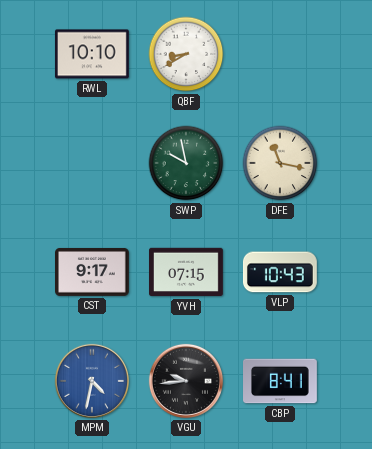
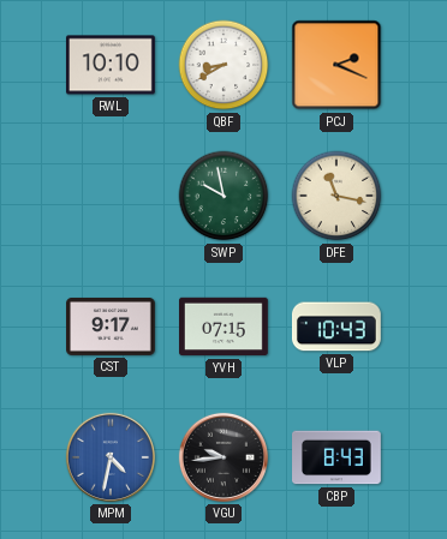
PCJ: none -> 2:19 (336, 65)
CBP: 8:41 -> 8:43 (338, 457)
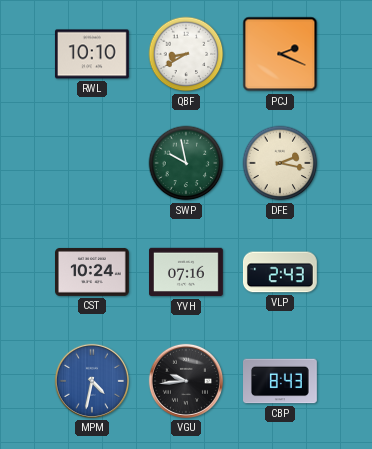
DFE: 11:17 -> 2:17 (280, 163)
CST: 9:17 -> 10:24 (93, 272)
YVH: 07:15 -> 07:16 (187, 272)
VLP: 10:43 -> 2:43 (280, 272)
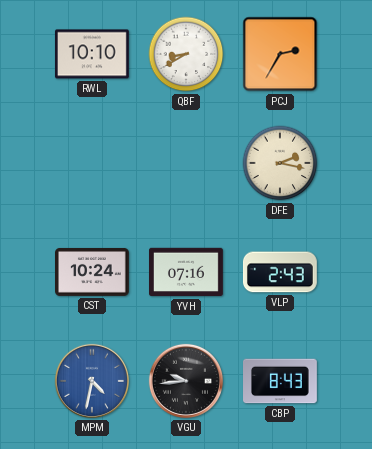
PCJ: 2:19 -> 2:35 (280, 54)
SWP: 9:58 -> none (186, 163)
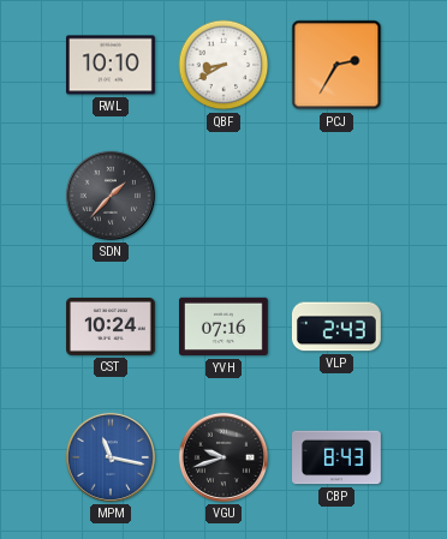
SDN: none -> 1:37 (111, 196)
DFE: 2:17 -> none (280, 163)
MPM: 4:32 -> 11:17 (111, 457)
VGU: 9:44 -> 9:42 (223, 457)
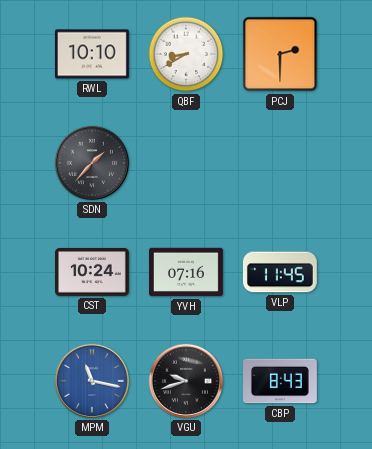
PCJ: 2:35 -> 2:30 (280, 54)
VLP: 2:43 -> 11:45 (280, 272)
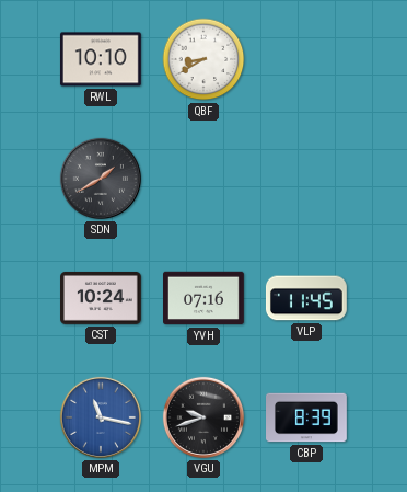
PCJ: 2:30 -> none (280, 54)
SDN: 1:37 -> 1:40 (101, 179)
CBP: 8:43 -> 8:39 (307, 417)
